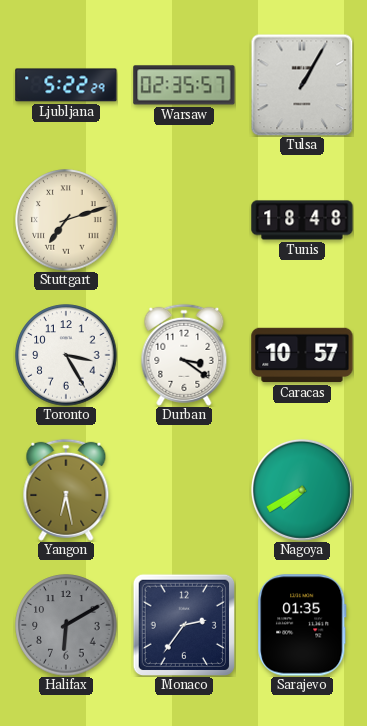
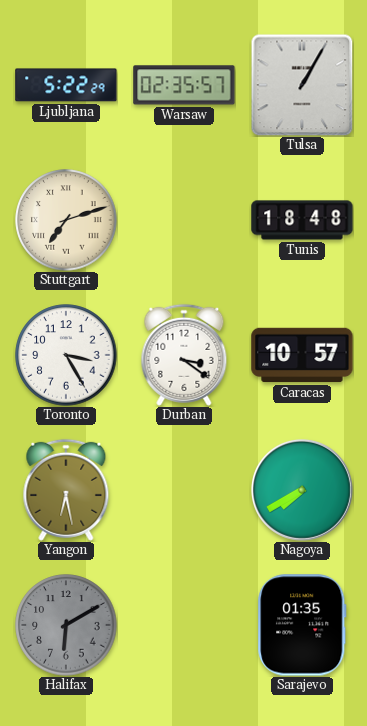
Monaco: 2:36 -> none (183, 624)
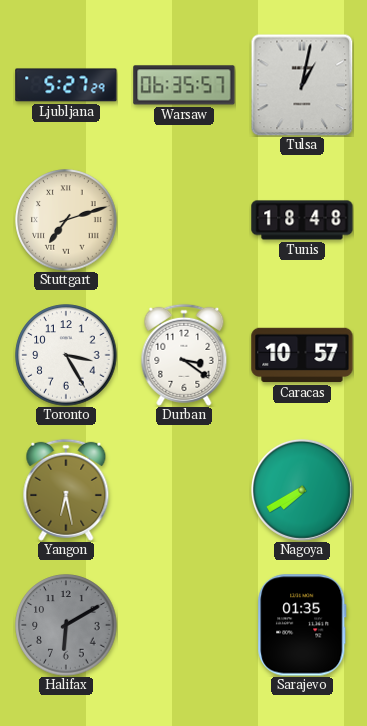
Ljubljana: 5:22 -> 5:27 (66, 85)
Warsaw: 02:35 -> 06:35 (184, 85)
Tulsa: 1:05 -> 1:02 (302, 85)
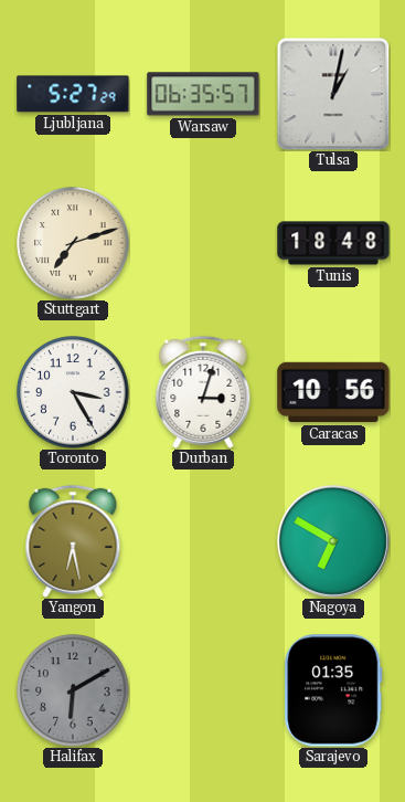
Durban: 3:21 -> 3:03 (203, 392)
Caracas: 10:57 -> 10:56 (333, 392)
Nagoya: 7:40 -> 6:50 (333, 541)
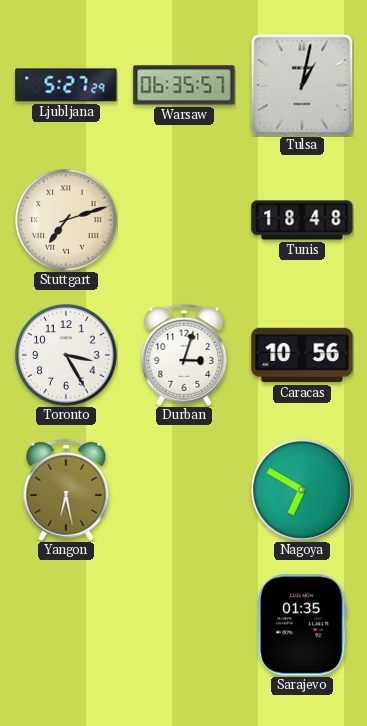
Halifax: 6:10 -> none (73, 690)
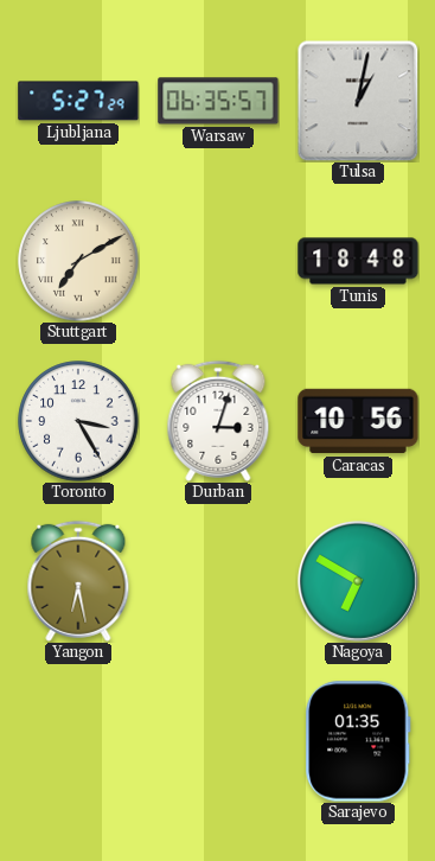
Stuttgart: 7:12 -> 7:10 (78, 261)
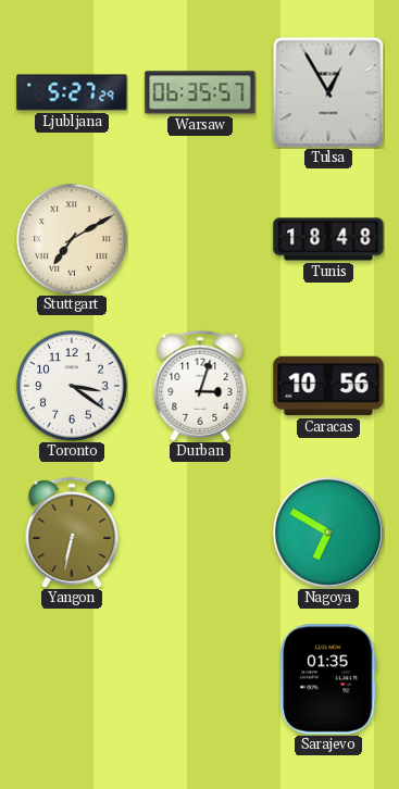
Tulsa: 1:02 -> 12:55 (328, 92)
Toronto: 3:25 -> 3:21 (72, 386)
Yangon: 6:28 -> 6:32 (72, 533)
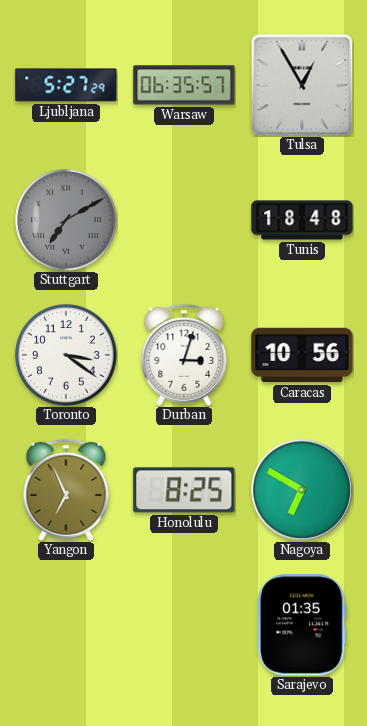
Stuttgart dial: cream -> grey (66, 220)
Yangon: 6:32 -> 6:56 (66, 490)
Honolulu: none -> 8:25 (184, 490)
